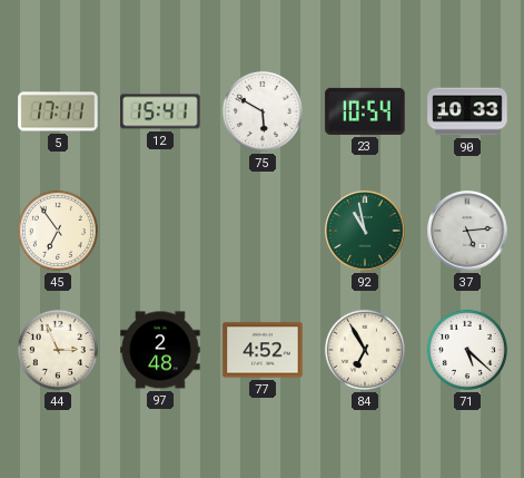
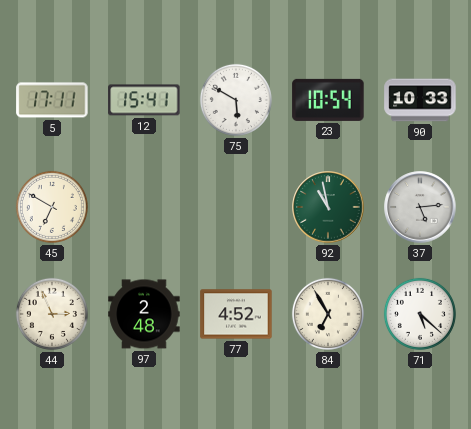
45: 6:54 -> 6:50 (52, 207)
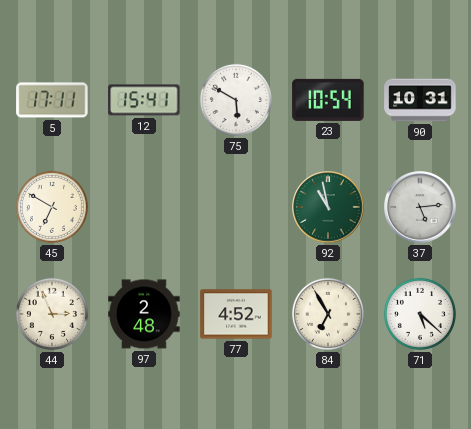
90: 10:33 -> 10:31 (420, 100)
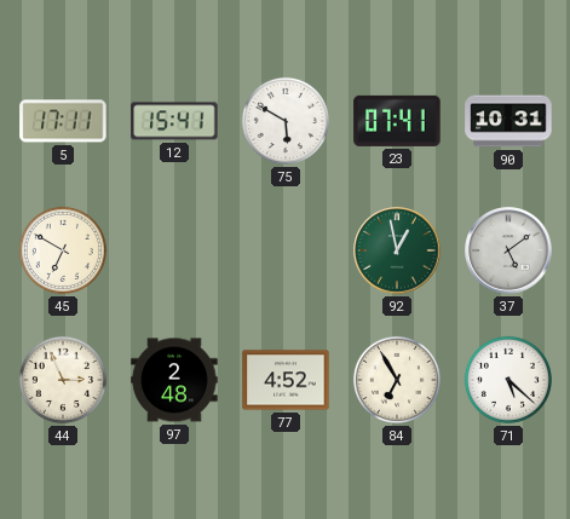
23: 10:54 -> 07:41 (397, 121)
92: 10:58 -> 12:58 (397, 250)
37: 5:14 -> 5:09 (508, 250)
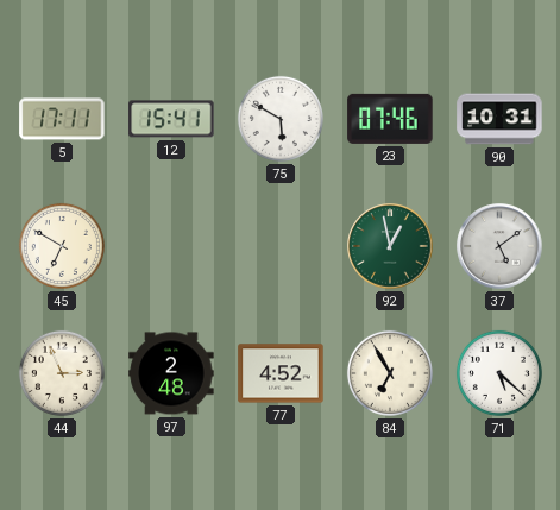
23: 07:41 -> 07:46 (390, 119)
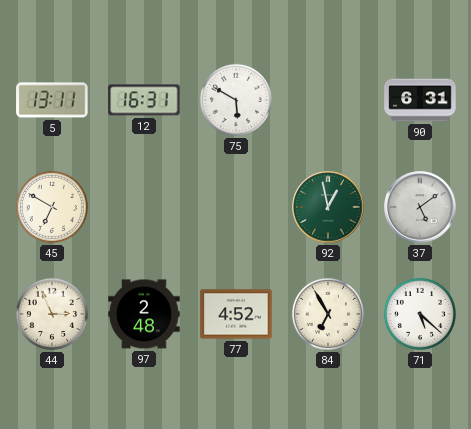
5: 17:11 -> 13:11 (52, 100)
12: 15:41 -> 16:31 (144, 100)
23: 07:46 -> none (390, 119)
90: 10:31 -> 6:31 (420, 100)
